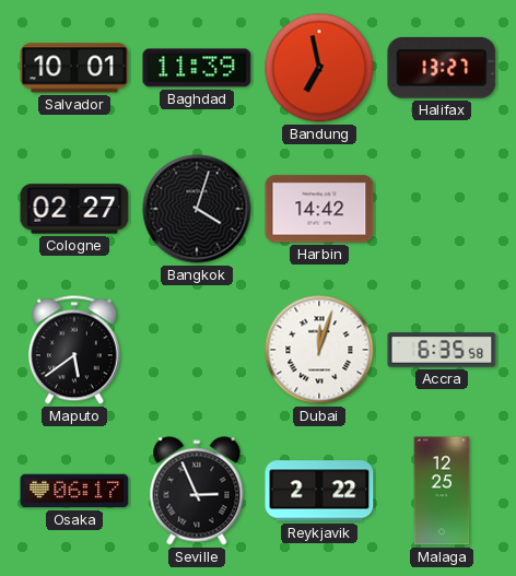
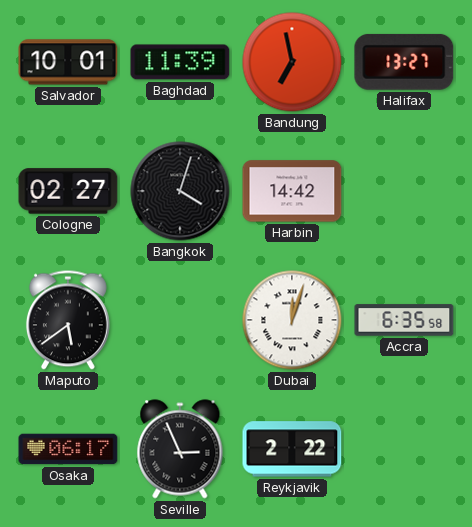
Malaga: 12:25 -> none (442, 491)
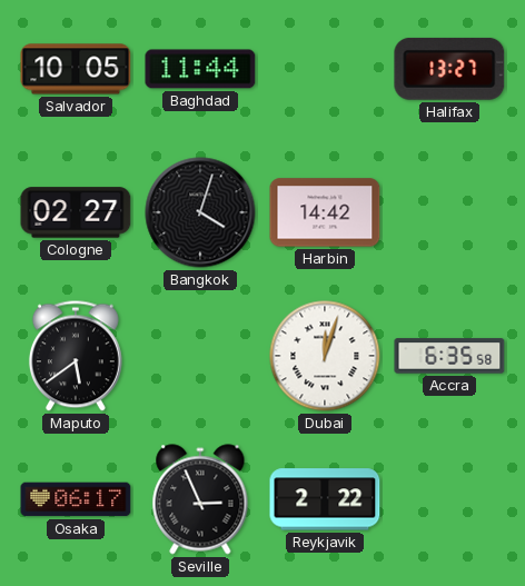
Salvador: 10:01 -> 10:05 (76, 69)
Baghdad: 11:39 -> 11:44 (200, 69)
Bandung: 6:58 -> none (292, 62)
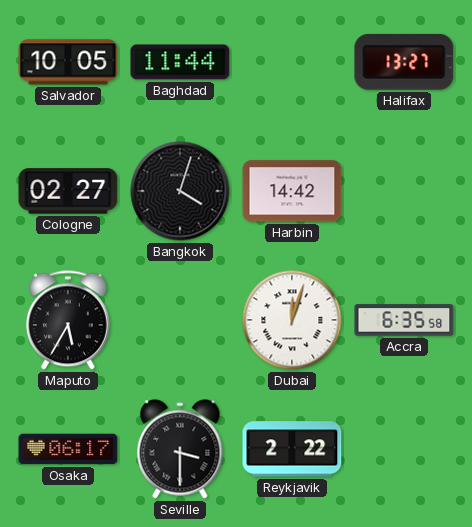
Maputo: 5:39 -> 5:35 (68, 320)
Seville: 2:56 -> 3:30 (180, 449)
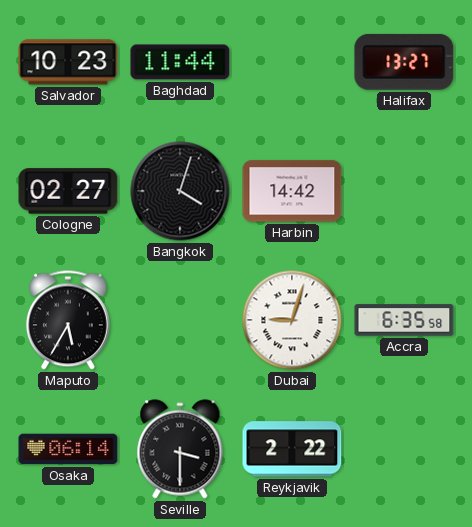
Salvador: 10:05 -> 10:23 (68, 62)
Dubai: 12:03 -> 9:03 (292, 320)
Osaka: 06:17 -> 06:14 (68, 449)
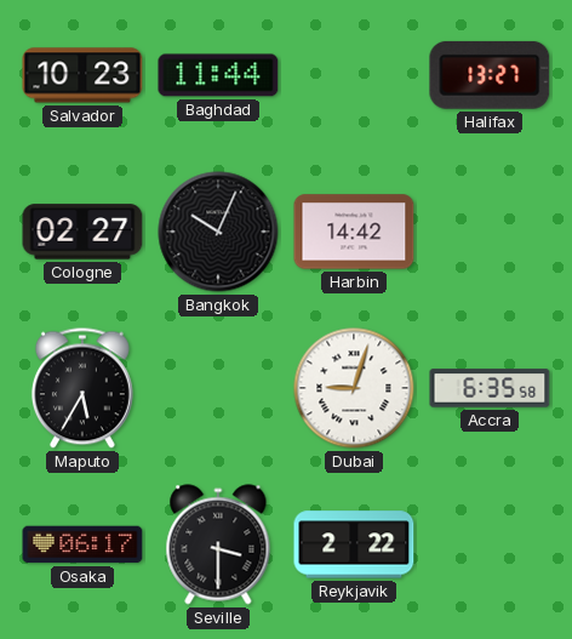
Bangkok: 4:03 -> 10:04 (218, 232)
Osaka: 06:14 -> 06:17 (82, 544)
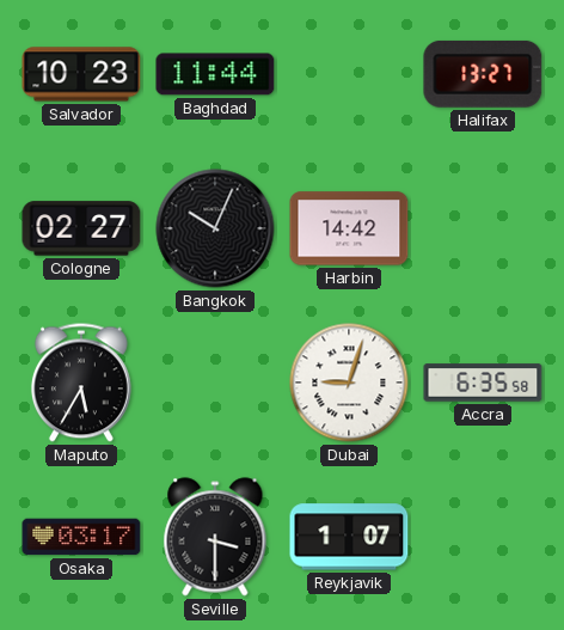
Osaka: 06:17 -> 03:17 (81, 537)
Reykjavik: 2:22 -> 1:07 (349, 537)
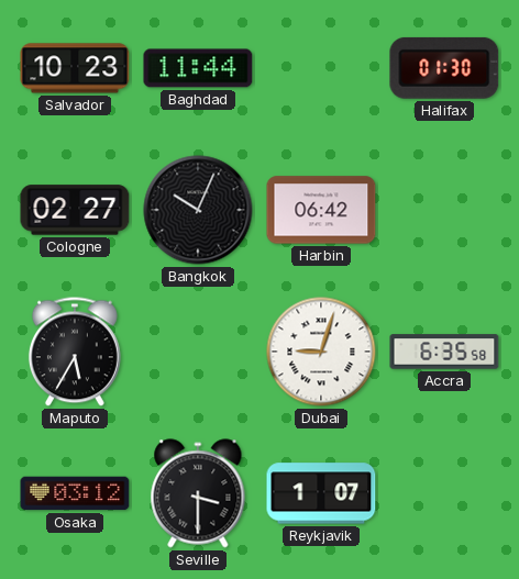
Halifax: 13:27 -> 01:30 (444, 68)
Harbin: 14:42 -> 06:42 (321, 210)
Osaka: 03:17 -> 03:12 (75, 493)
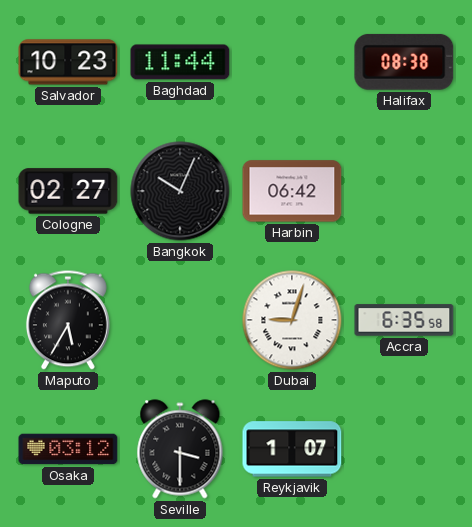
Halifax: 01:30 -> 08:38 (404, 62)
